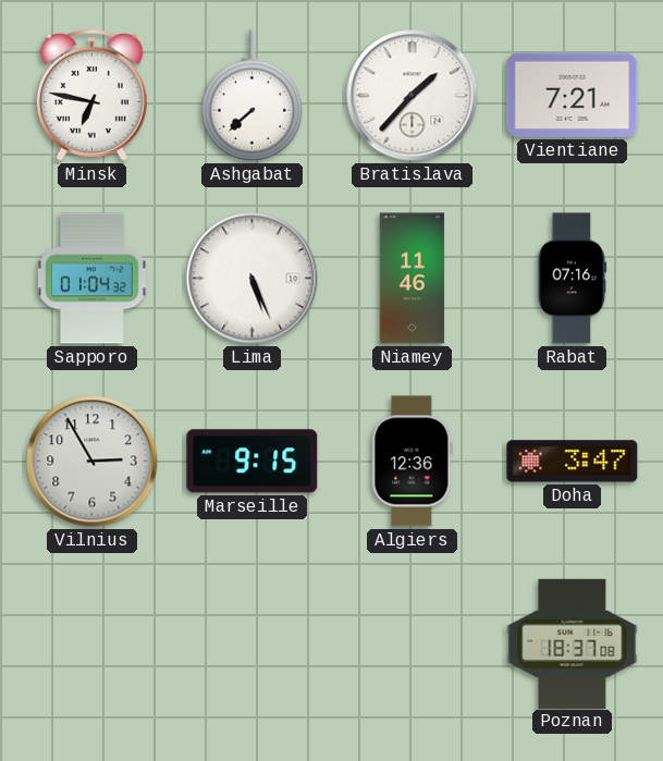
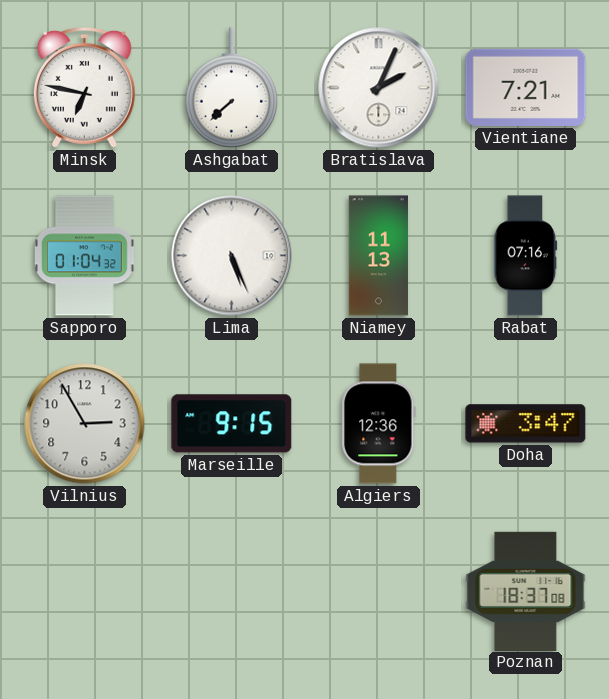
Bratislava: 1:37 -> 2:04 (379, 88)
Niamey: 11:46 -> 11:13 (378, 256)
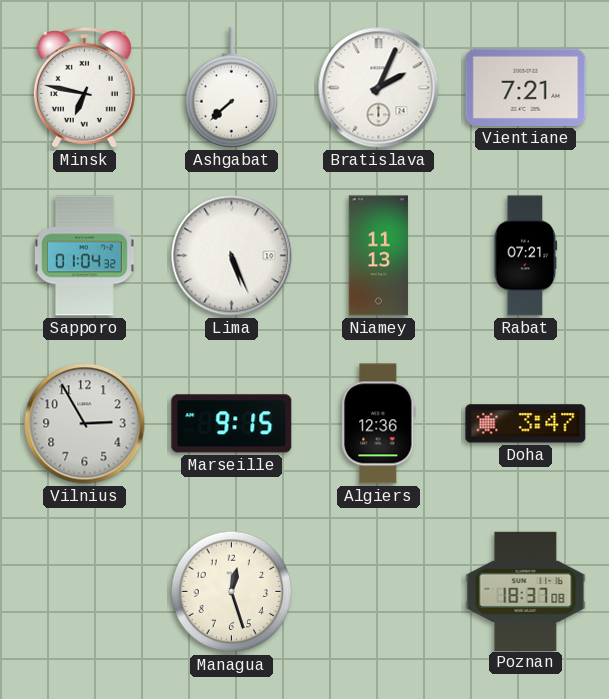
Rabat: 07:16 -> 07:21 (526, 256)
Managua: none -> 12:27 (232, 592)
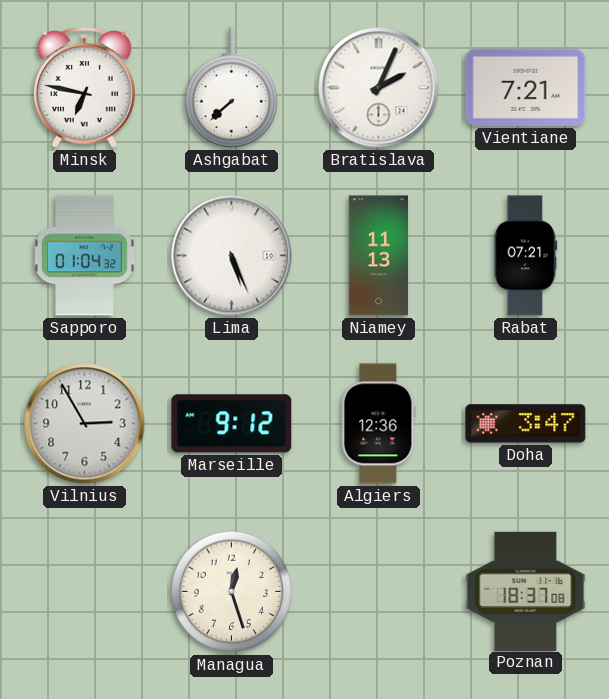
Marseille: 9:15 -> 9:12 (232, 424)
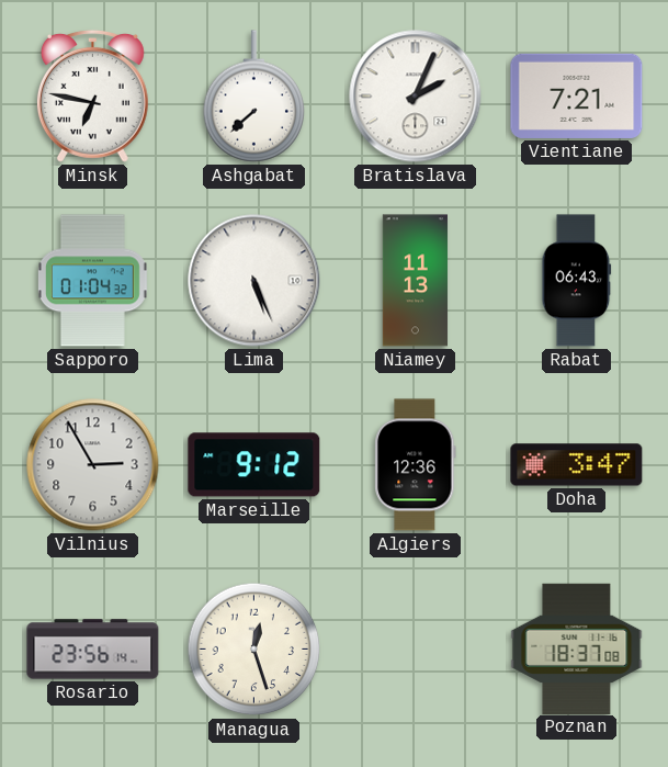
Rabat: 07:21 -> 06:43 (577, 281)
Rosario: none -> 23:56 (93, 650)
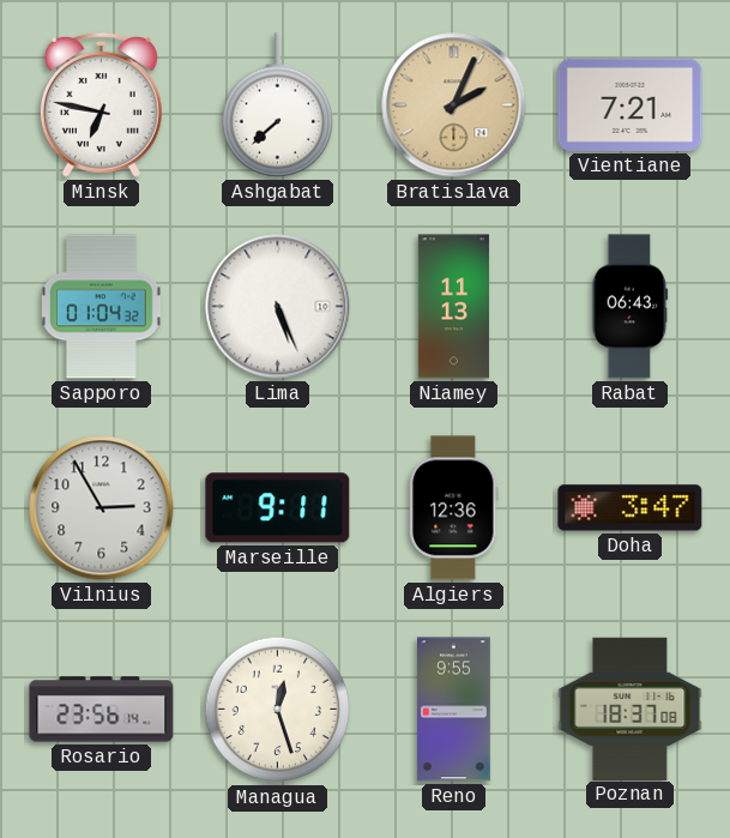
Bratislava dial: white -> champagne (454, 105)
Marseille: 9:12 -> 9:11 (278, 508)
Reno: none -> 9:55 (453, 710)
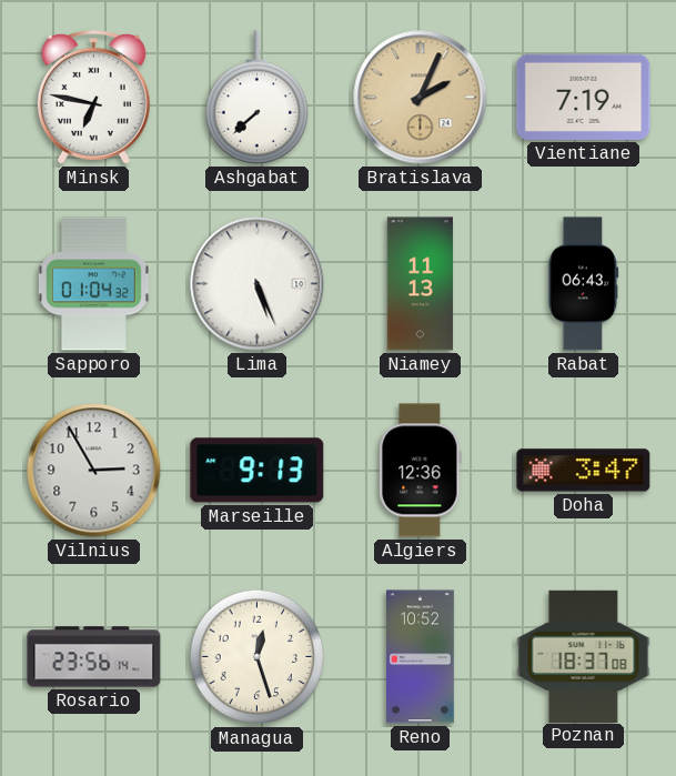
Vientiane: 7:21 -> 7:19 (584, 97)
Marseille: 9:11 -> 9:13 (258, 471)
Reno: 9:55 -> 10:52 (420, 657)
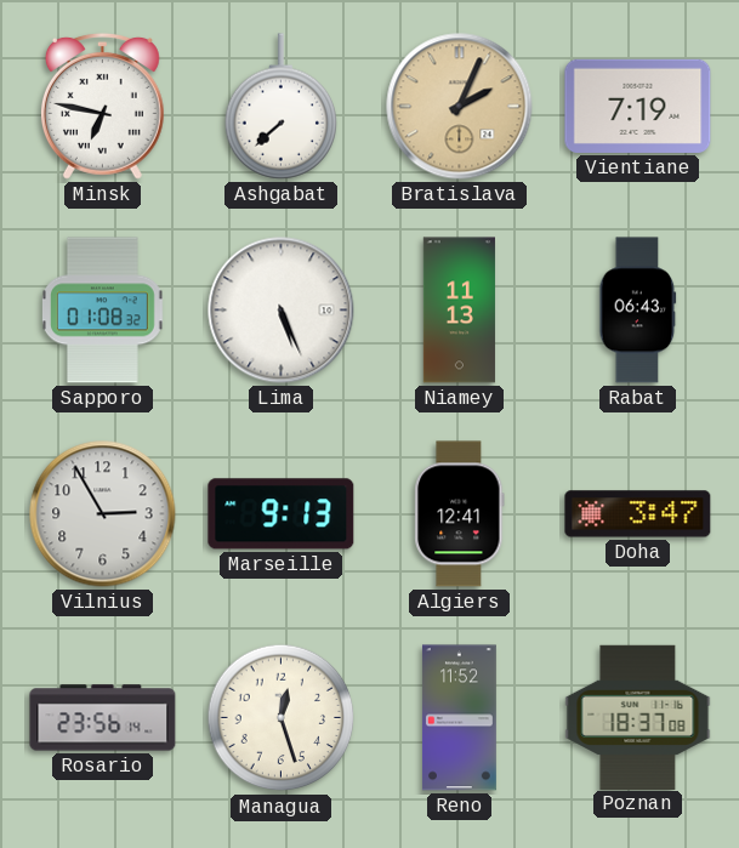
Sapporo: 01:04 -> 01:08 (102, 311)
Algiers: 12:36 -> 12:41 (460, 514)
Reno: 10:52 -> 11:52 (459, 718)
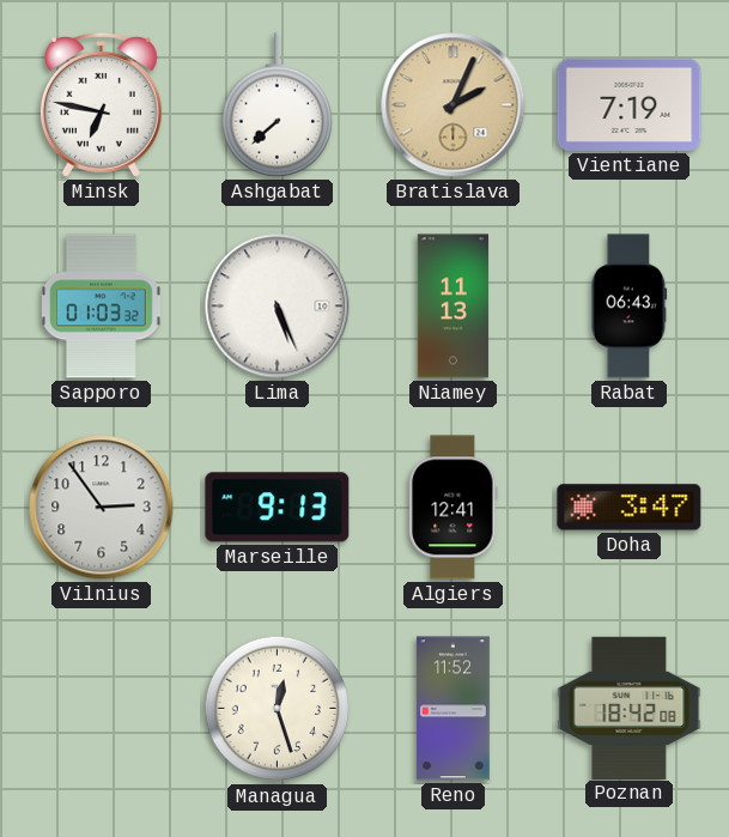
Sapporo: 01:08 -> 01:03 (101, 307)
Vilnius: 2:55 -> 2:54 (102, 508)
Rosario: 23:56 -> none (103, 718)
Poznan: 18:37 -> 18:42 (630, 708)
